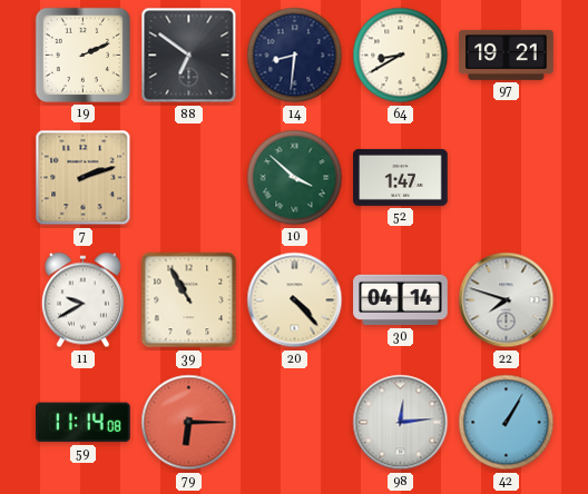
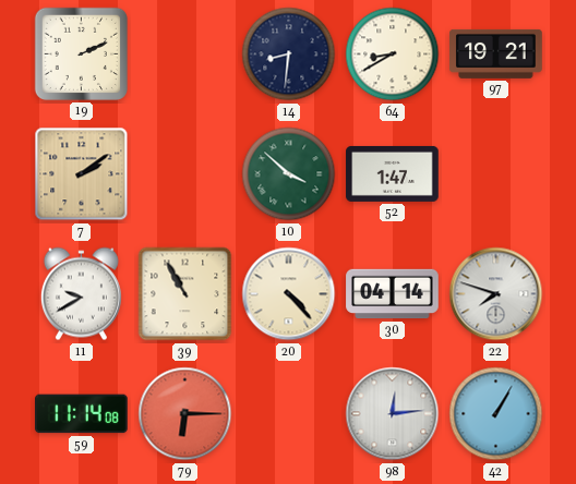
88: 6:51 -> none (189, 56)
7: 2:12 -> 2:09 (82, 174)
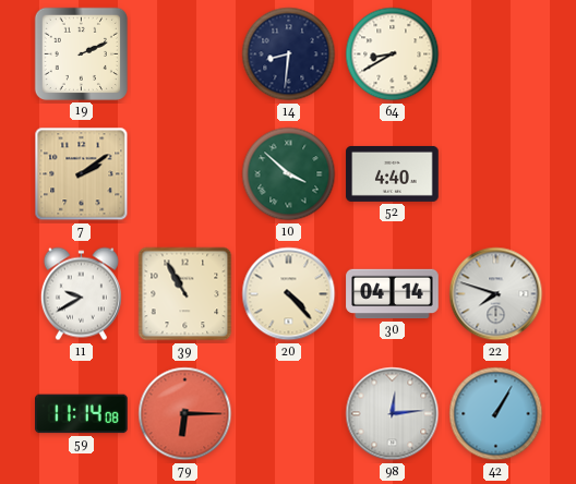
97: 19:21 -> none (496, 53)
52: 1:47 -> 4:40 (393, 173)
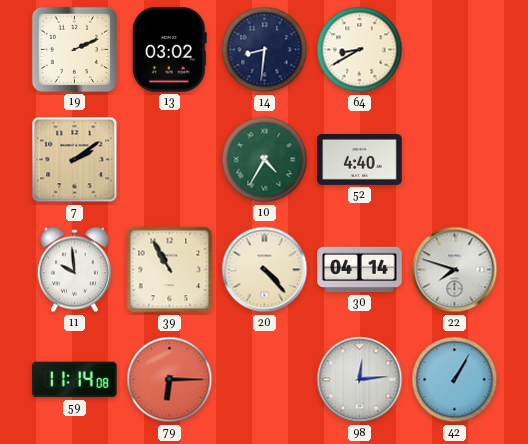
13: none -> 03:02 (169, 50)
10: 3:52 -> 4:35 (265, 160)
11: 9:40 -> 9:59 (74, 270)
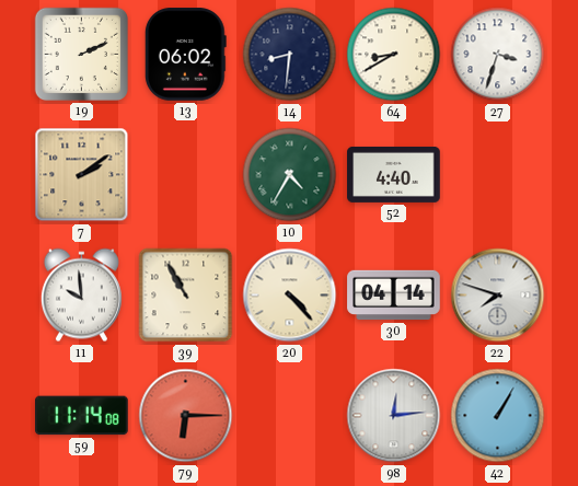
13: 03:02 -> 06:02 (185, 55)
27: none -> 3:33 (498, 55)
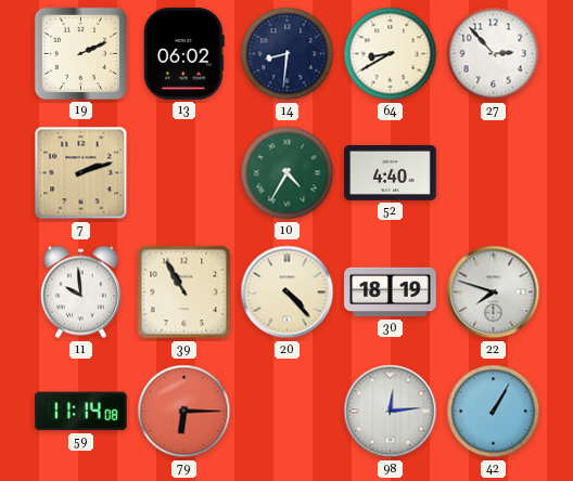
27: 3:33 -> 2:53 (494, 54)
7: 2:09 -> 2:12 (81, 173)
30: 04:14 -> 18:19 (391, 292)
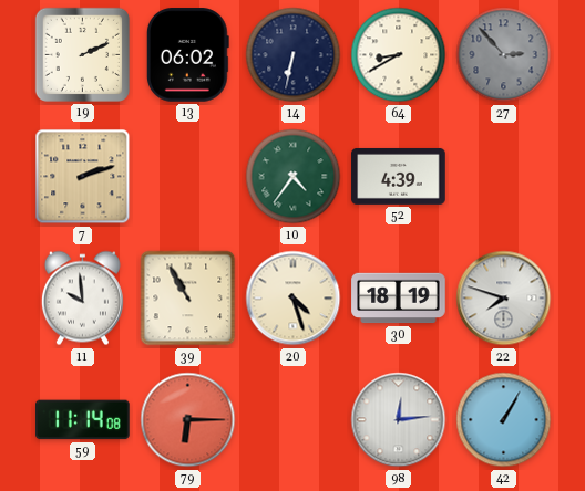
14: 8:31 -> 6:32 (294, 55)
27 dial: white -> grey (504, 55)
10: 4:35 -> 4:36 (294, 177)
52: 4:40 -> 4:39 (399, 176)
20: 4:23 -> 4:27 (294, 299)
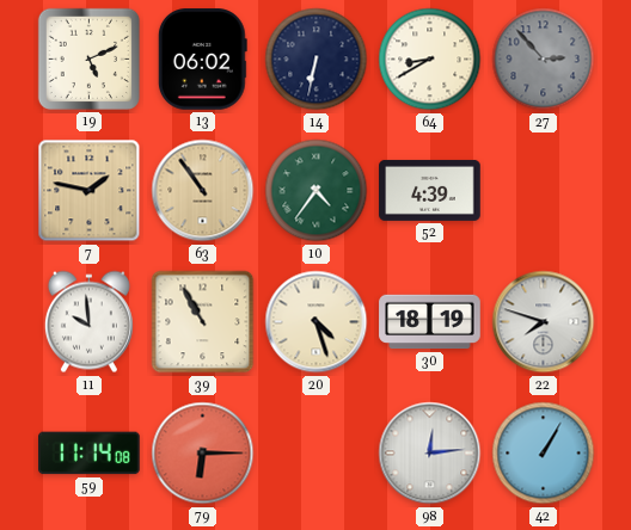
19: 2:11 -> 5:11 (88, 58)
7: 2:12 -> 1:47 (90, 191)
63: none -> 10:54 (203, 191)
